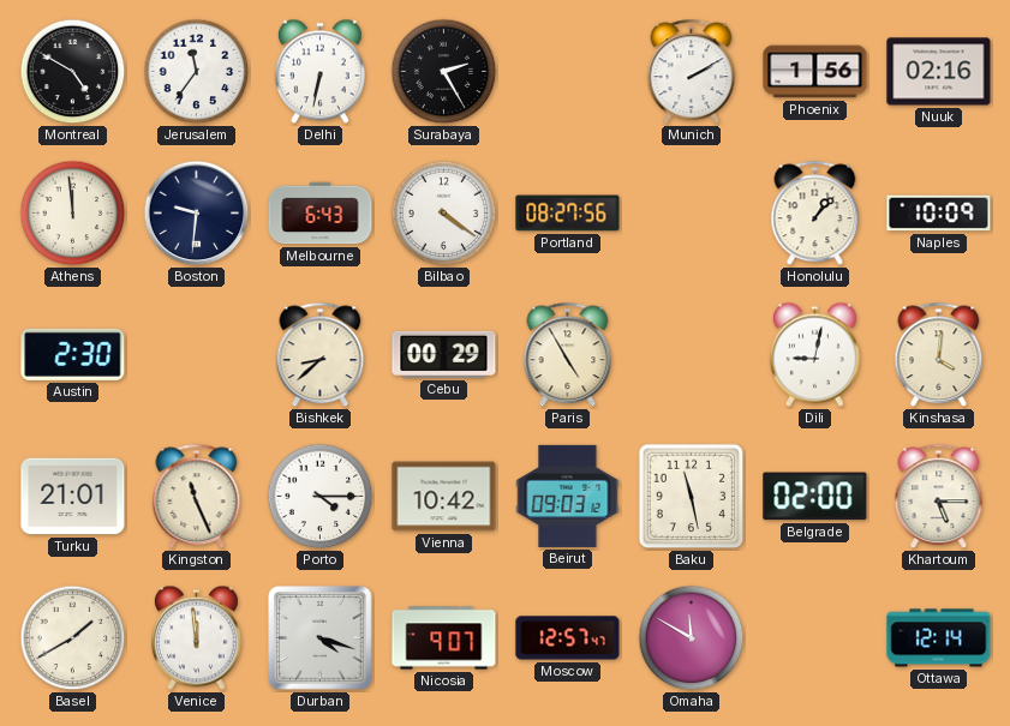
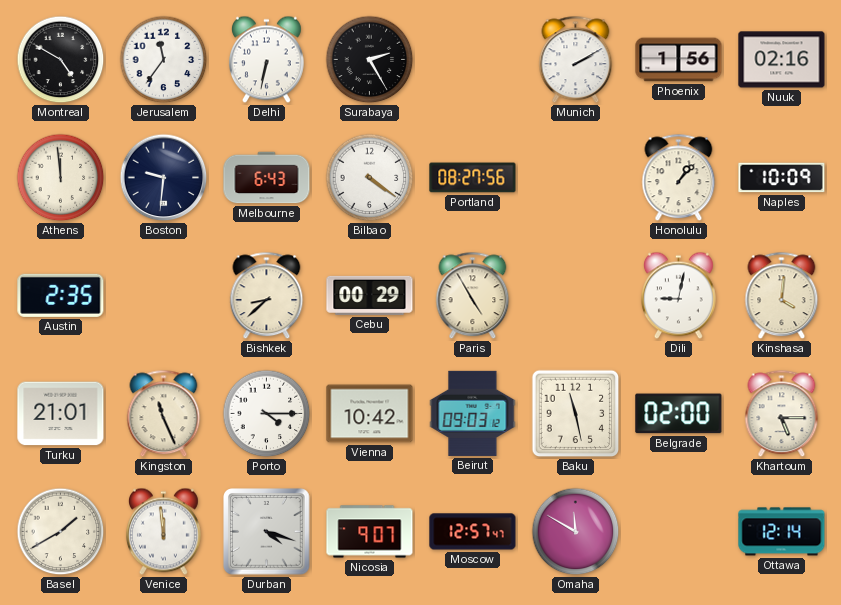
Austin: 2:30 -> 2:35 (61, 295)
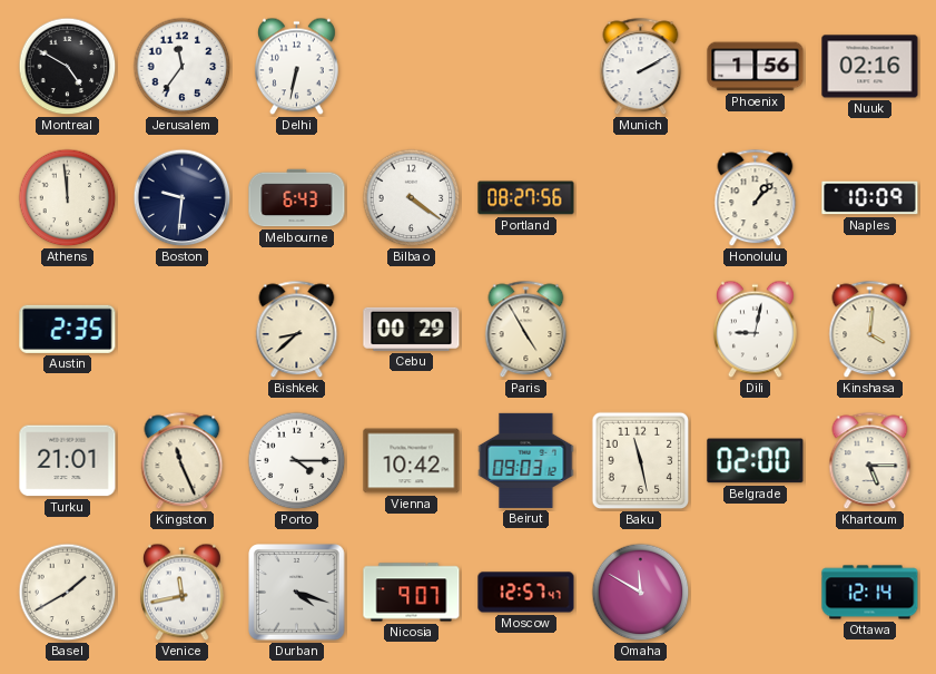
Surabaya: 2:25 -> none (370, 60)
Venice: 11:59 -> 11:43 (181, 593)
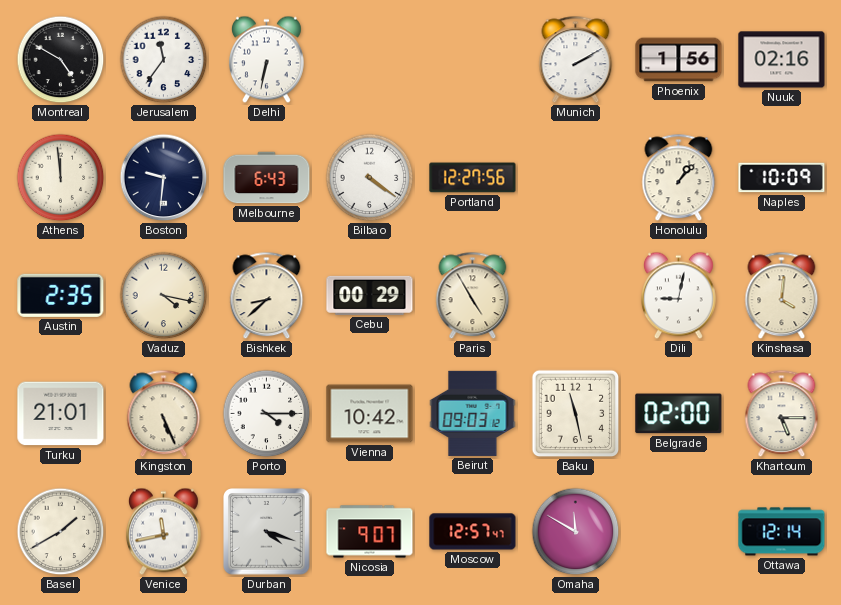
Portland: 08:27 -> 12:27 (473, 178)
Vaduz: none -> 4:17 (164, 296)
Kingston: 11:26 -> 5:26 (164, 414)
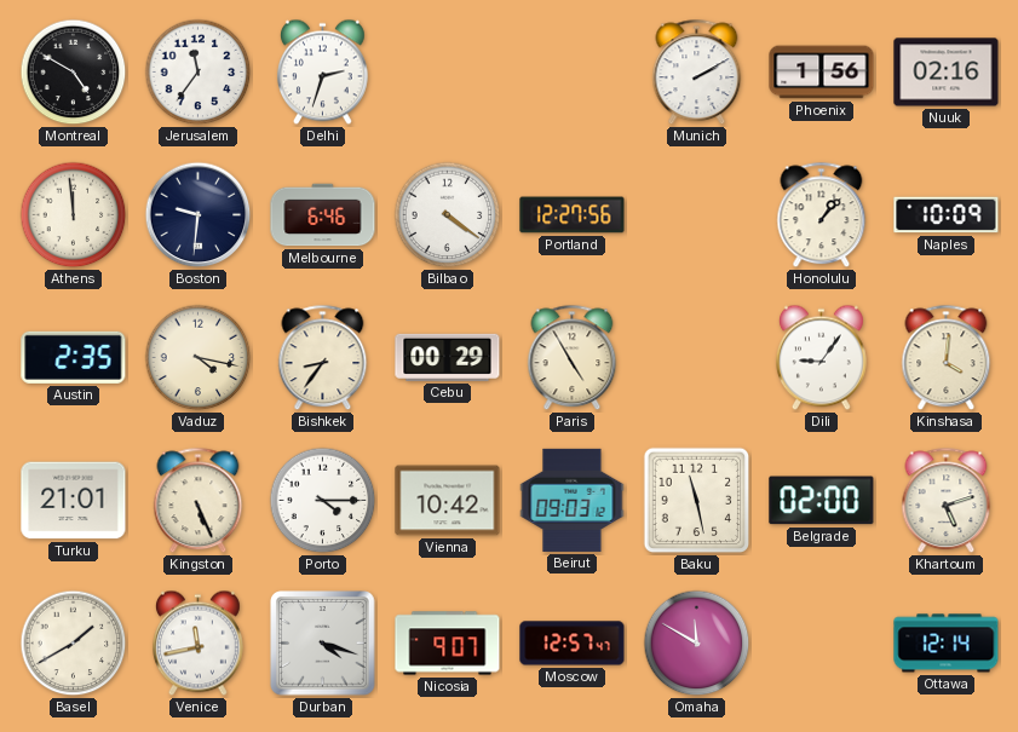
Delhi: 6:32 -> 2:33 (322, 73)
Melbourne: 6:43 -> 6:46 (323, 215)
Bishkek: 8:38 -> 8:36 (323, 358)
Dili: 9:02 -> 9:06 (821, 358)
Khartoum: 5:15 -> 5:12 (947, 501)
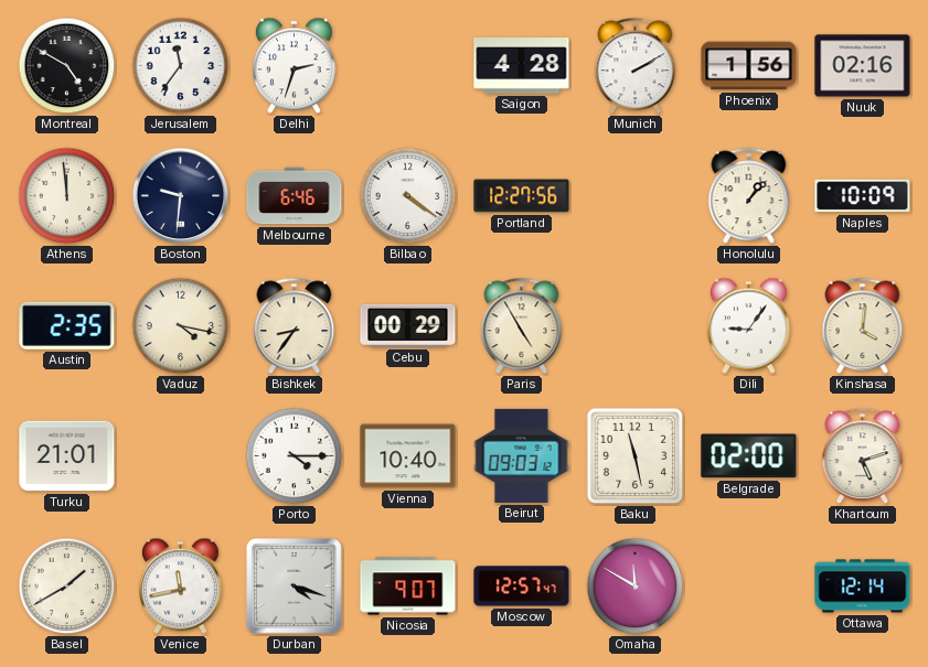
Saigon: none -> 4:28 (522, 66)
Kingston: 5:26 -> none (199, 501)
Vienna: 10:42 -> 10:40 (408, 456)
